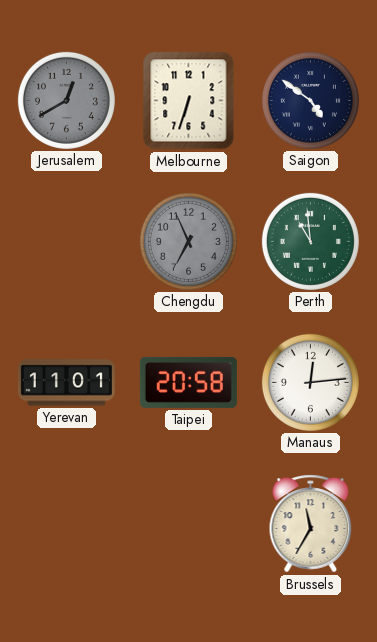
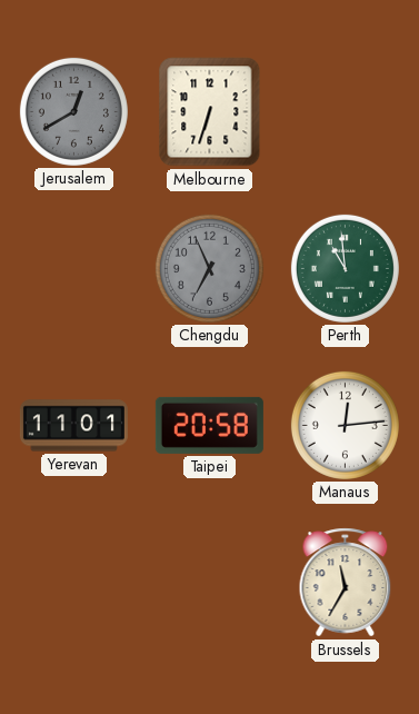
Saigon: 4:51 -> none (310, 100)
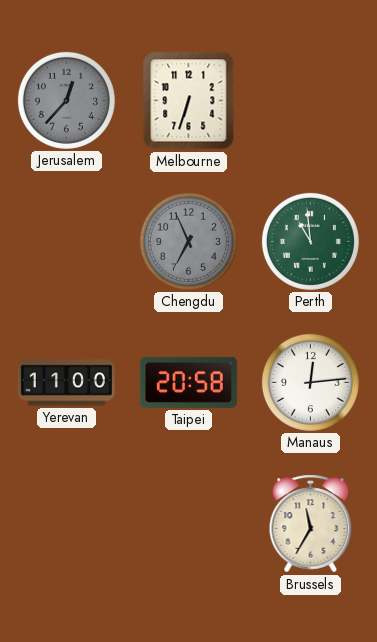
Jerusalem: 12:40 -> 12:37 (66, 100)
Yerevan: 11:01 -> 11:00 (66, 383)
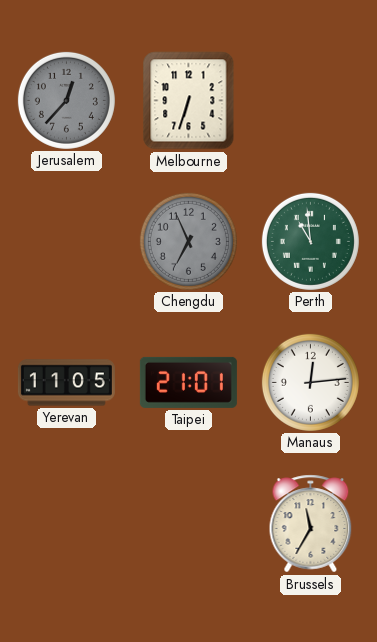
Yerevan: 11:00 -> 11:05 (66, 383)
Taipei: 20:58 -> 21:01 (188, 382)
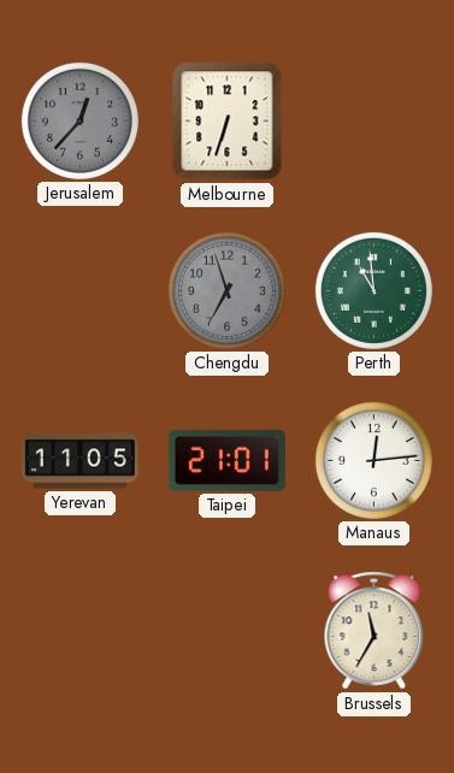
Chengdu: 6:56 -> 6:57 (226, 290)
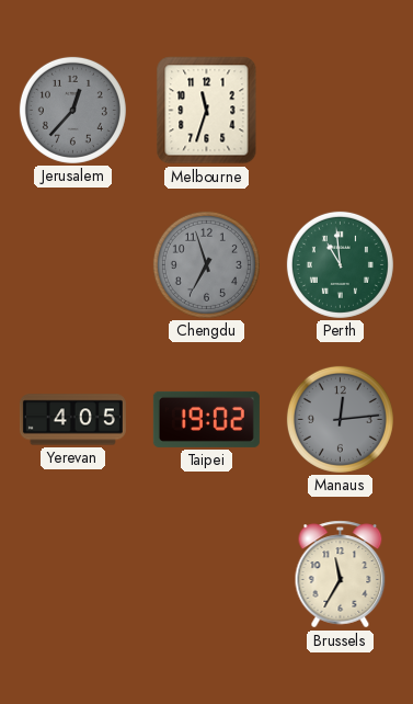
Melbourne: 6:33 -> 11:33 (207, 111)
Yerevan: 11:05 -> 4:05 (72, 420)
Taipei: 21:01 -> 19:02 (206, 419)
Manaus dial: white -> grey (340, 419)
